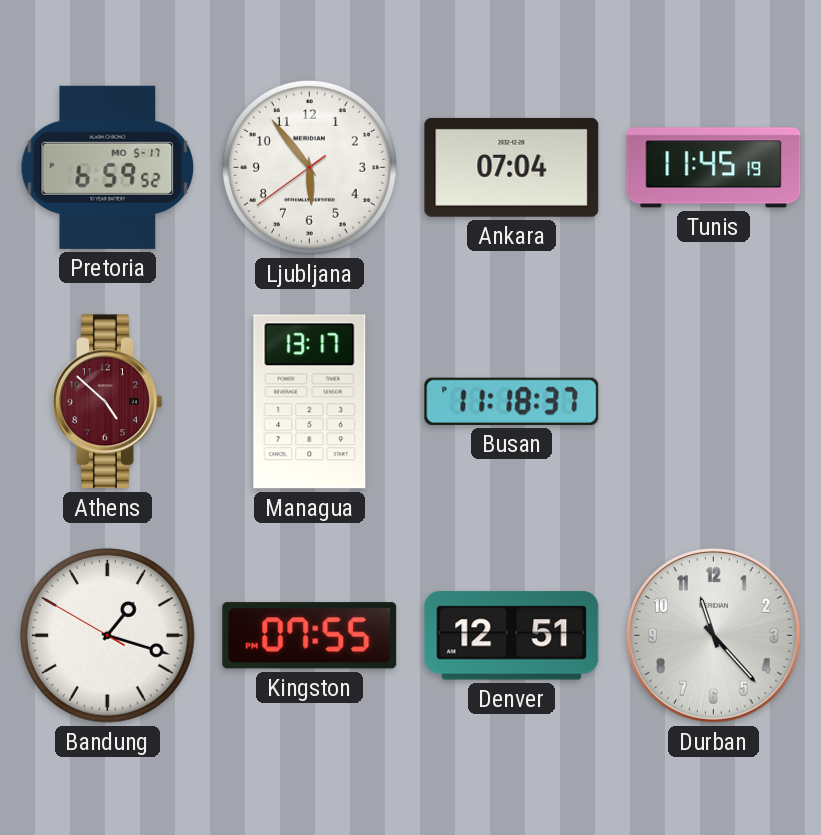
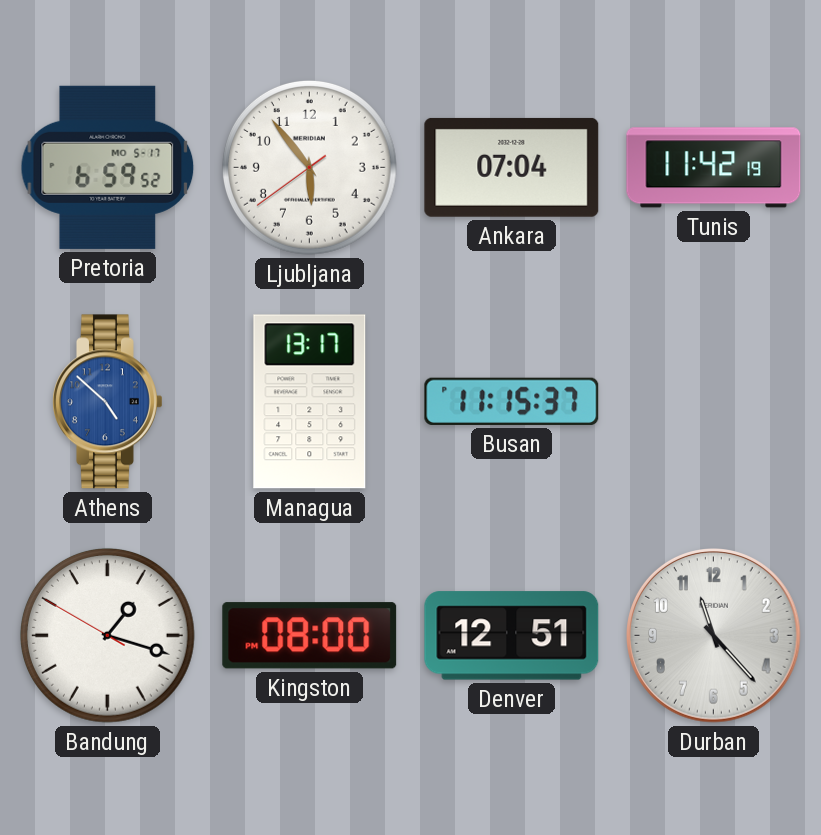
Tunis: 11:45 -> 11:42 (714, 168)
Athens dial: burgundy -> blue (108, 402)
Busan: 11:18 -> 11:15 (512, 401)
Kingston: 07:55 -> 08:00 (310, 636)
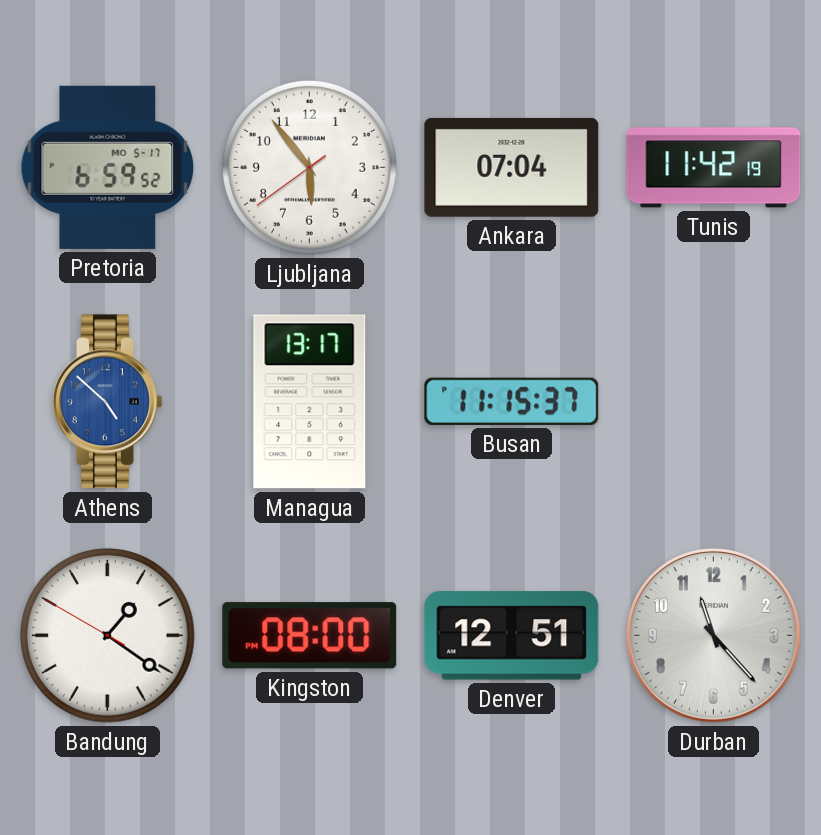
Bandung: 1:17 -> 1:20 (107, 635)
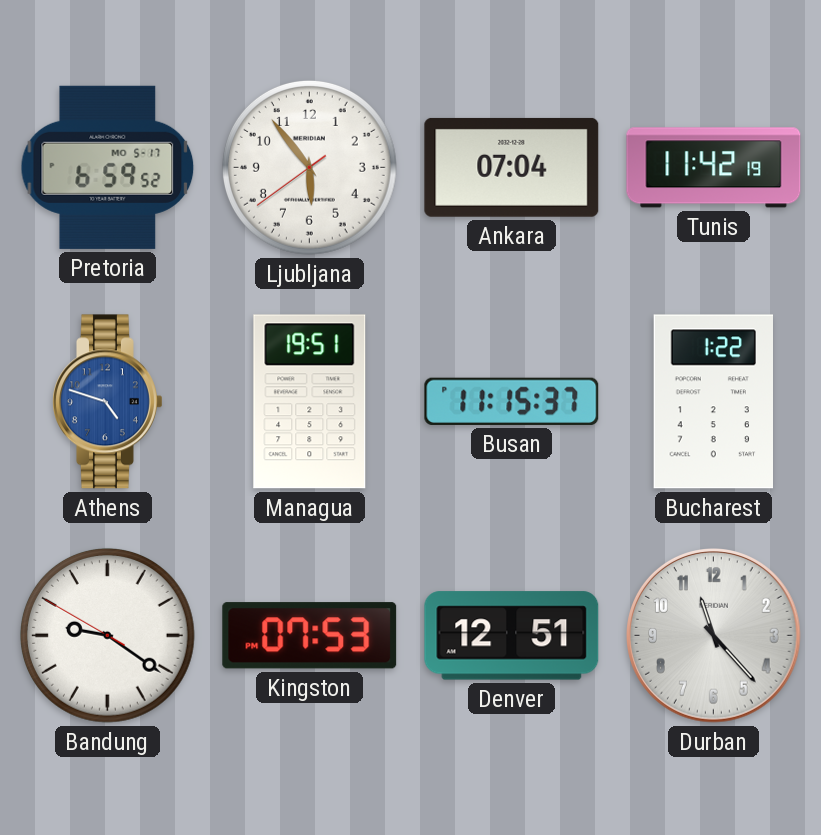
Athens: 4:52 -> 4:48 (108, 402)
Managua: 13:17 -> 19:51 (310, 402)
Bucharest: none -> 1:22 (713, 402)
Bandung: 1:20 -> 9:20 (107, 635)
Kingston: 08:00 -> 07:53 (310, 636)
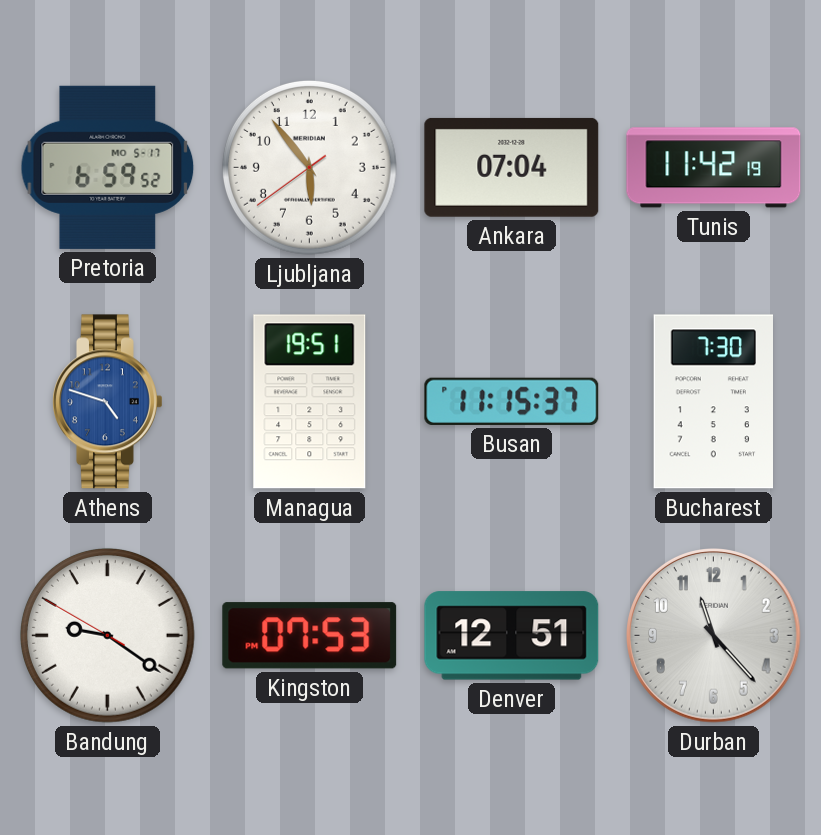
Bucharest: 1:22 -> 7:30 (713, 402)
